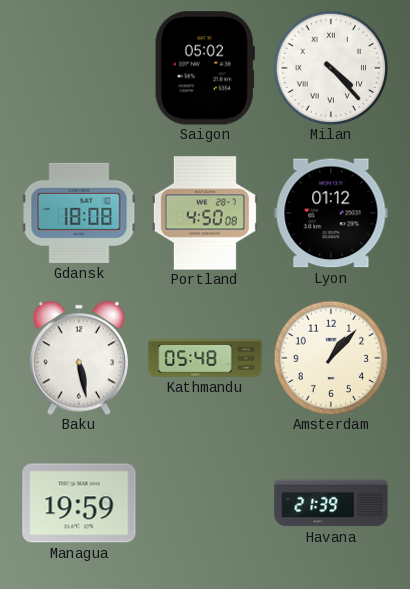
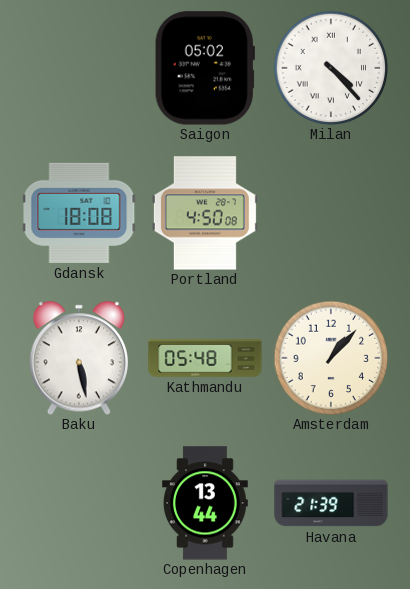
Lyon: 01:12 -> none (331, 213)
Managua: 19:59 -> none (79, 503)
Copenhagen: none -> 13:44 (206, 503)
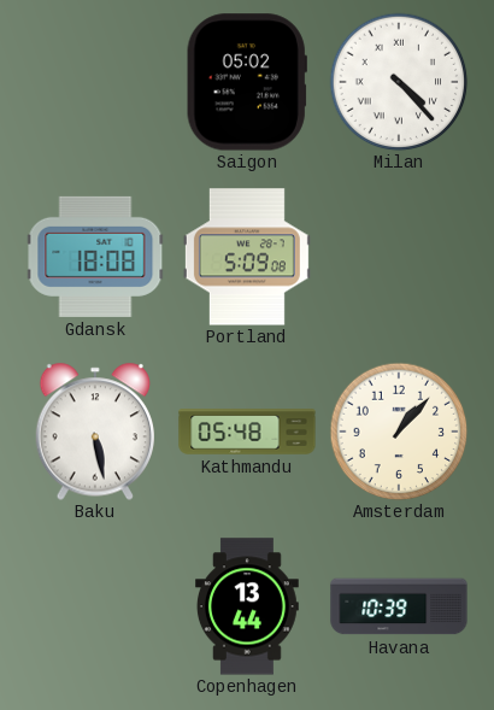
Portland: 4:50 -> 5:09 (247, 257)
Havana: 21:39 -> 10:39 (399, 606)
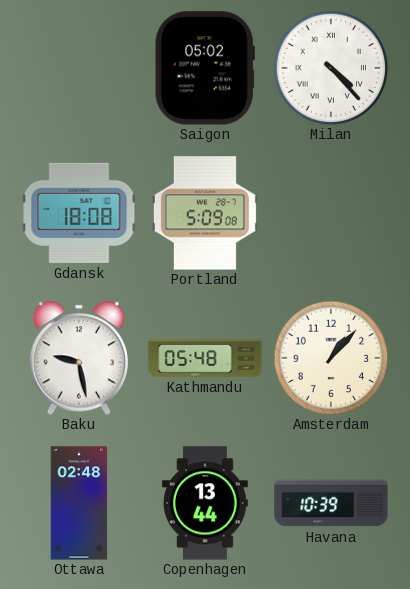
Baku: 5:28 -> 9:28 (78, 358)
Ottawa: none -> 02:48 (79, 503)
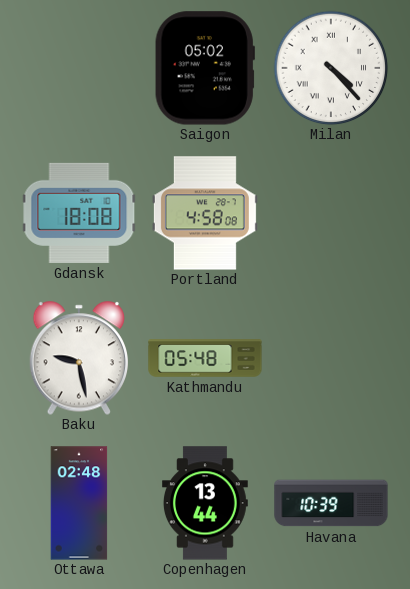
Portland: 5:09 -> 4:58 (205, 213)
Amsterdam: 1:07 -> none (331, 358)
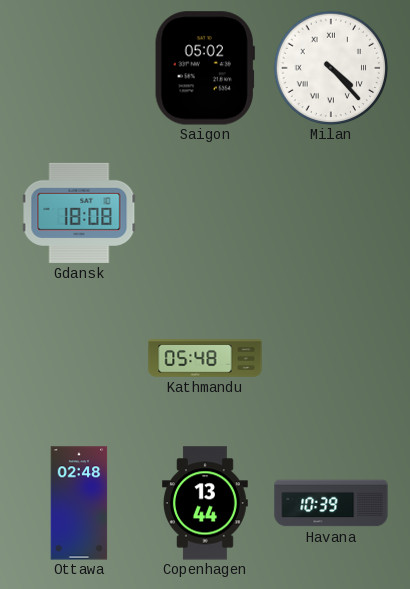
Portland: 4:58 -> none (205, 213)
Baku: 9:28 -> none (78, 358)
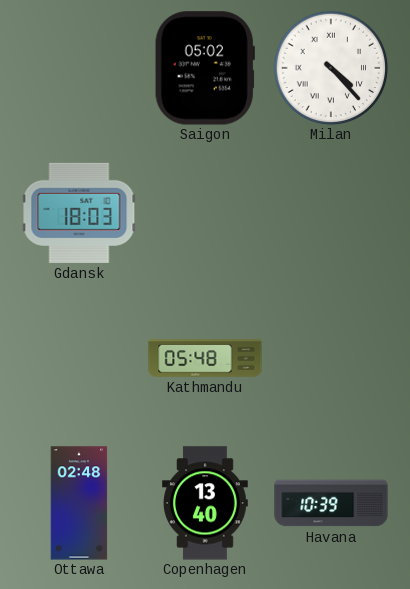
Gdansk: 18:08 -> 18:03 (79, 213)
Copenhagen: 13:44 -> 13:40 (206, 503)
